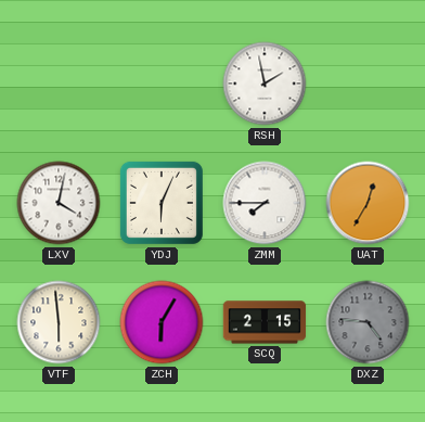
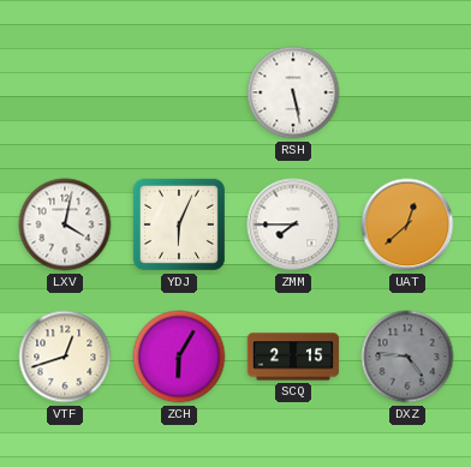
RSH: 1:58 -> 5:28 (293, 92)
UAT: 12:35 -> 12:38 (407, 224)
VTF: 5:59 -> 12:42 (65, 357)
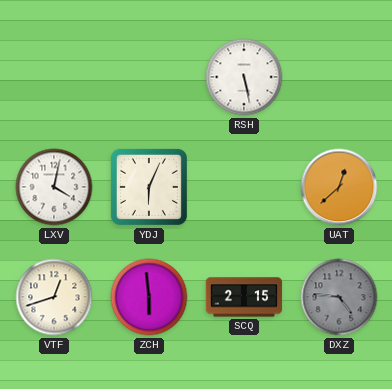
ZMM: 7:45 -> none (293, 224)
ZCH: 6:05 -> 5:59 (149, 297)
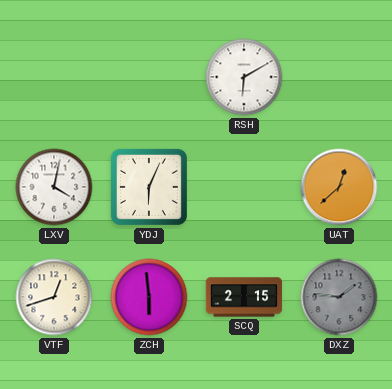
RSH: 5:28 -> 6:10 (244, 77)
DXZ: 4:46 -> 1:46 (339, 297)
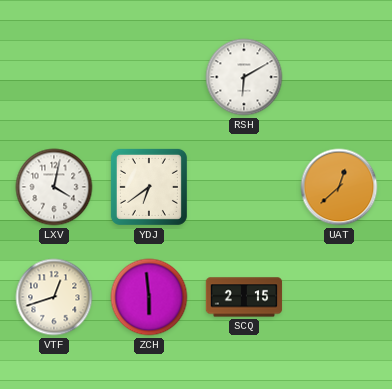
YDJ: 6:04 -> 6:39 (149, 187)
DXZ: 1:46 -> none (339, 297)
